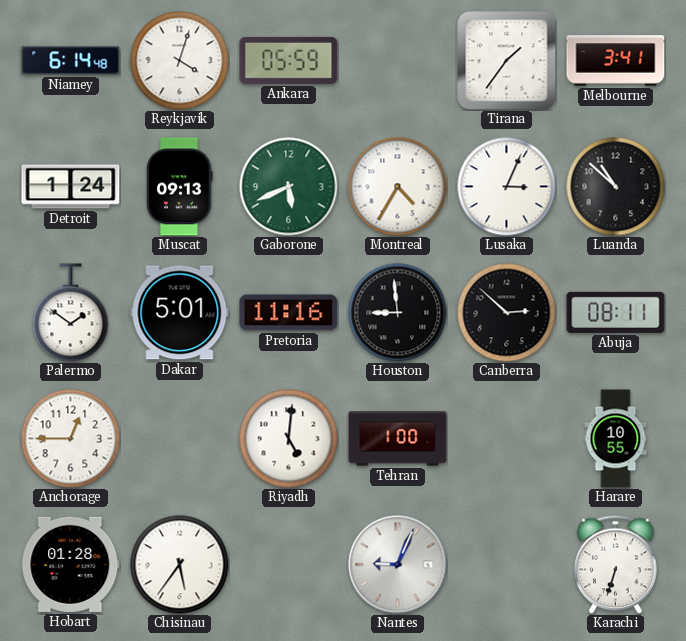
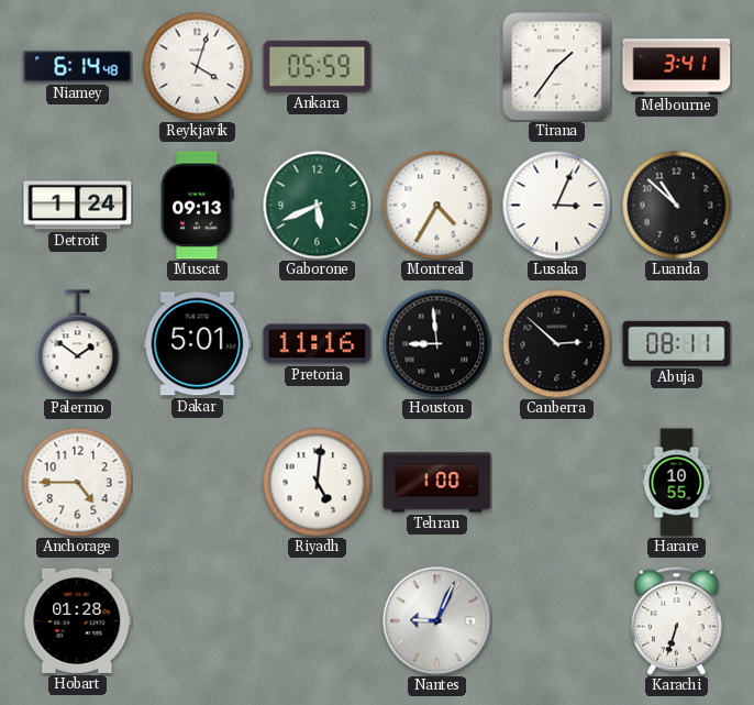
Anchorage: 12:45 -> 4:45 (78, 483)
Chisinau: 5:36 -> none (180, 565)
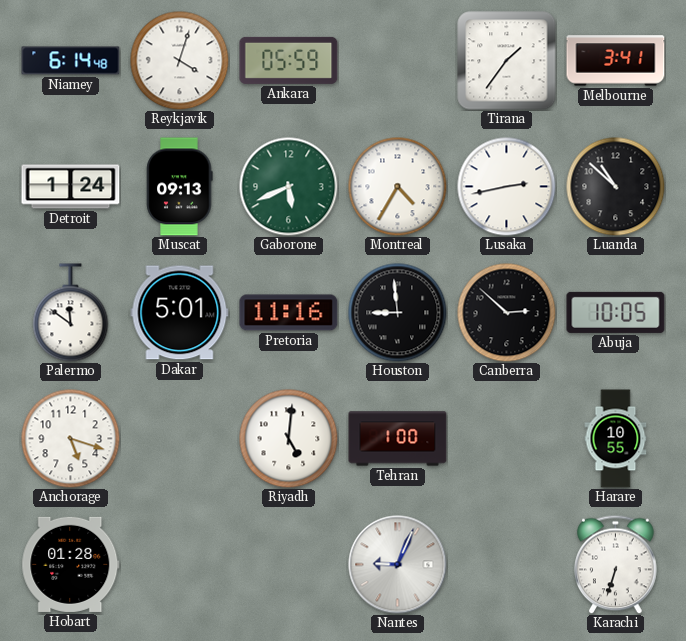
Lusaka: 3:04 -> 2:43 (507, 187)
Palermo: 1:51 -> 11:51 (71, 313)
Abuja: 08:11 -> 10:05 (616, 312)
Anchorage: 4:45 -> 5:18 (71, 439)
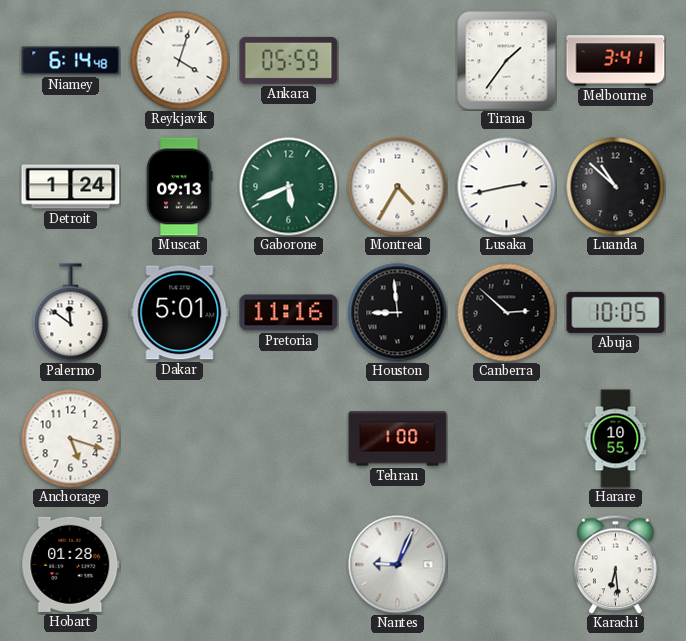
Riyadh: 5:01 -> none (289, 439)
Karachi: 6:33 -> 6:29 (616, 564)
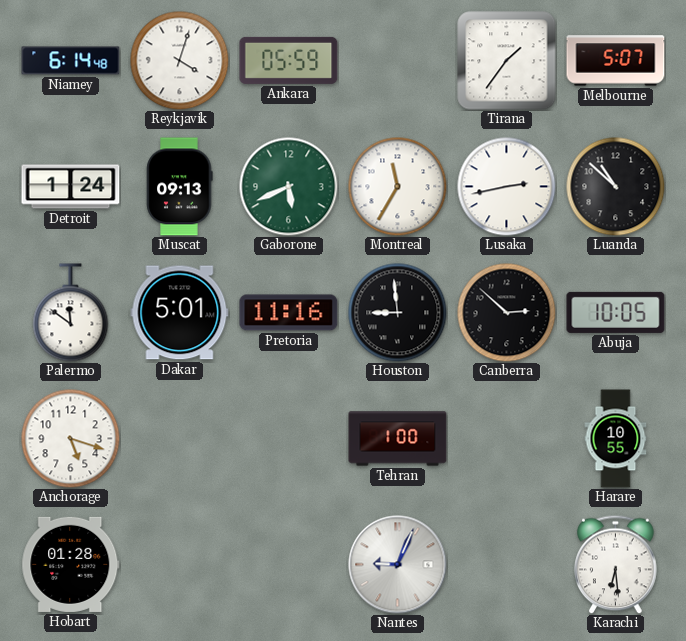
Melbourne: 3:41 -> 5:07 (616, 61)
Montreal: 4:35 -> 11:35 (398, 187)
